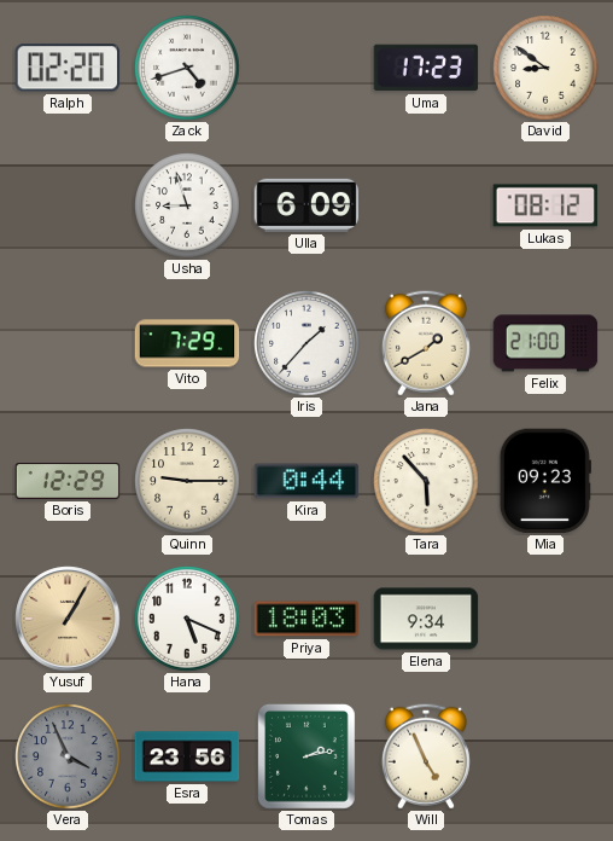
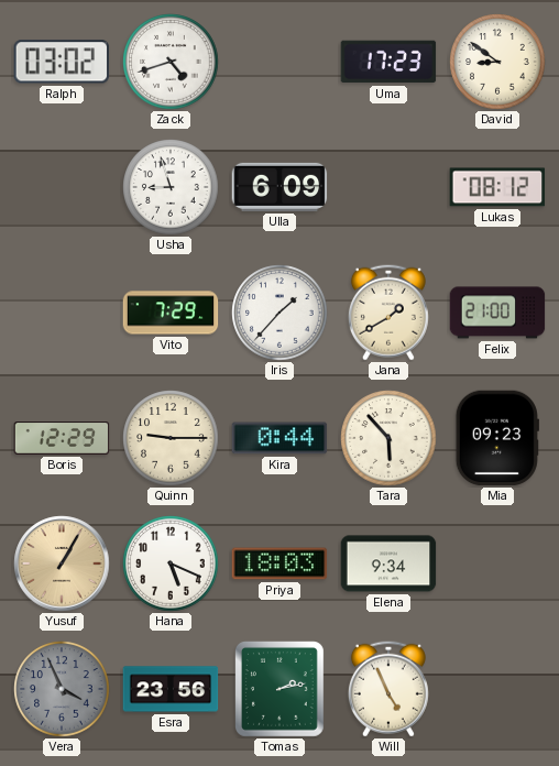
Ralph: 02:20 -> 03:02 (61, 62)
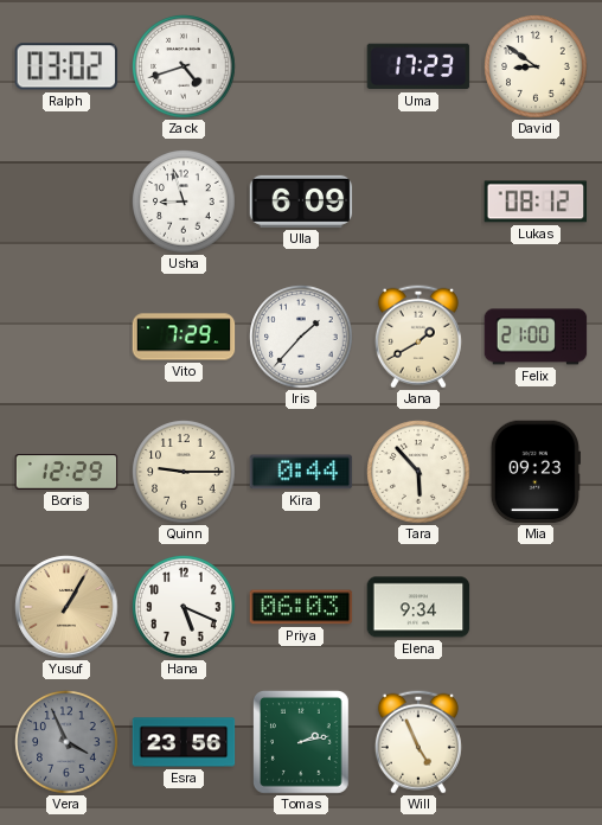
Priya: 18:03 -> 06:03 (301, 607)
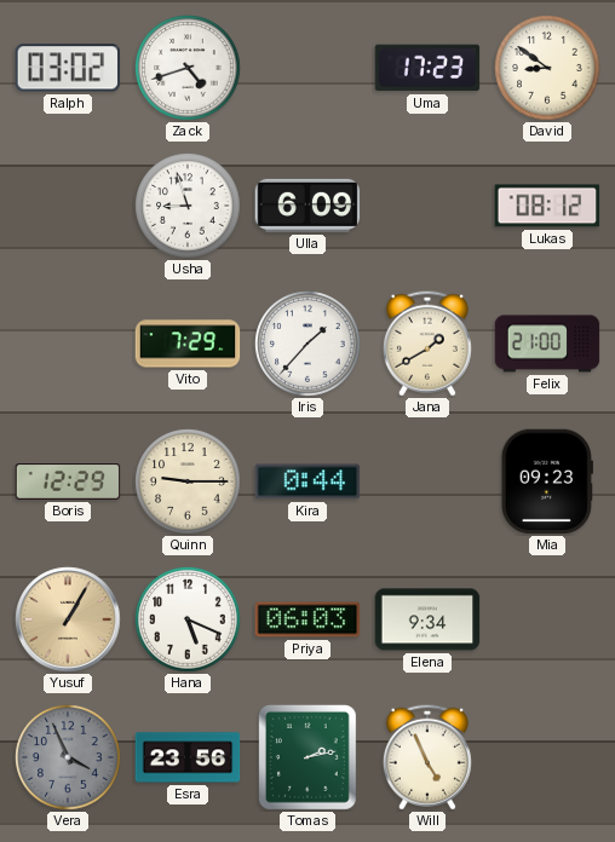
Tara: 5:53 -> none (418, 472)
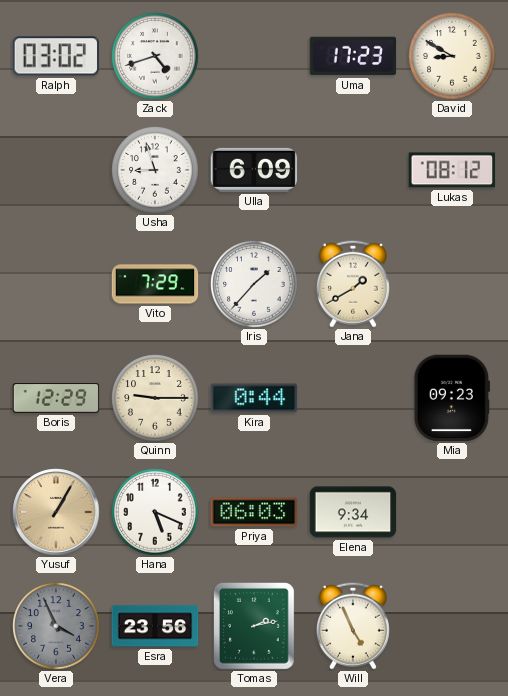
David: 8:51 -> 8:50 (452, 56)
Felix: 21:00 -> none (547, 344)
